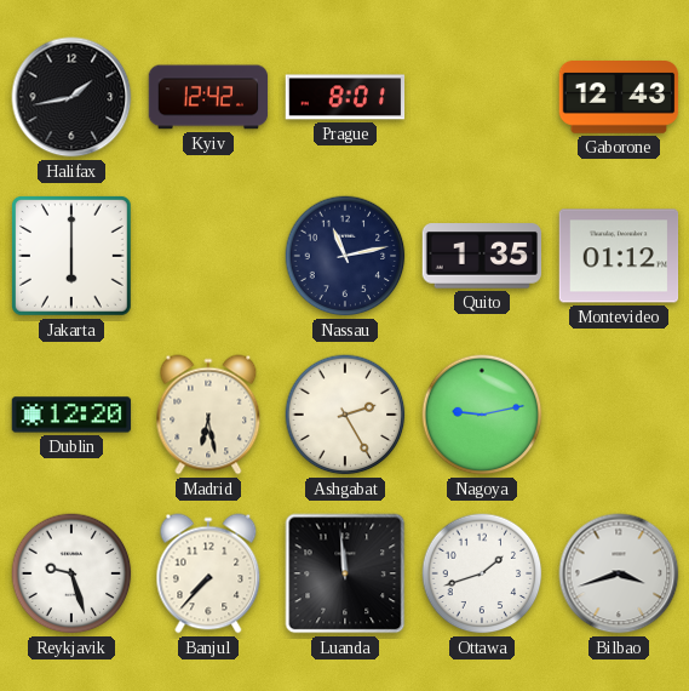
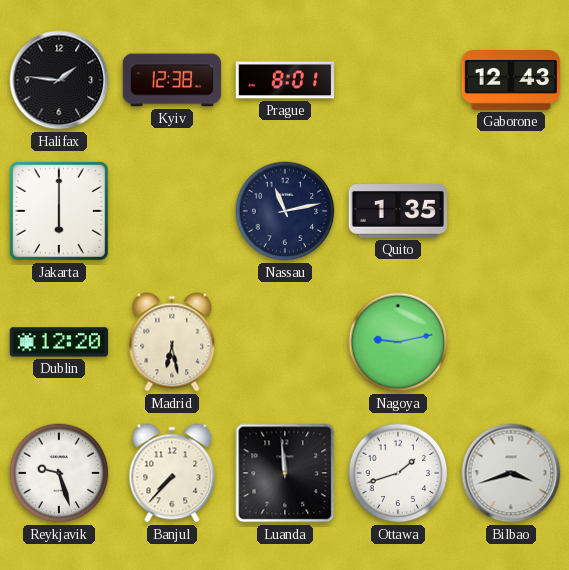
Halifax: 1:43 -> 1:46 (59, 80)
Kyiv: 12:42 -> 12:38 (172, 80)
Montevideo: 01:12 -> none (619, 256)
Ashgabat: 2:25 -> none (345, 415)
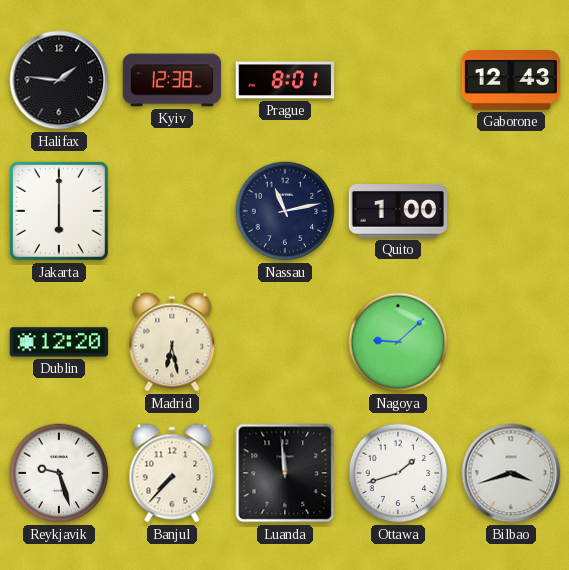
Quito: 1:35 -> 1:00 (397, 211)
Nagoya: 9:13 -> 9:08 (398, 342)
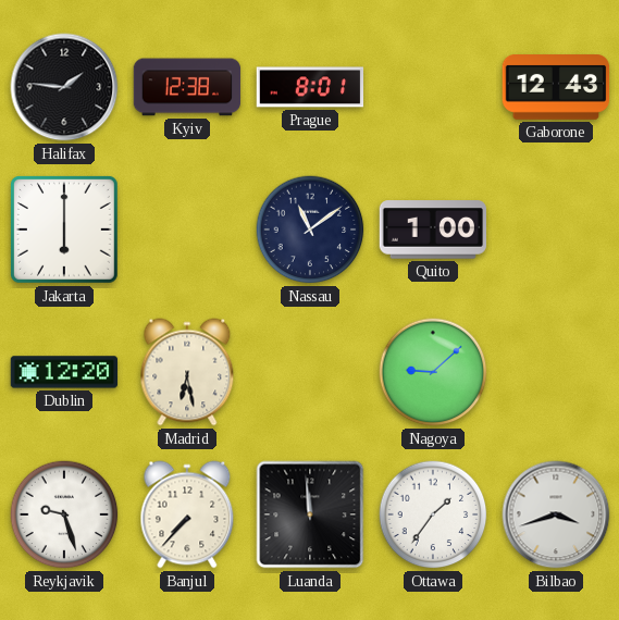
Nassau: 11:13 -> 11:09 (310, 230)
Ottawa: 1:42 -> 1:36 (433, 514)
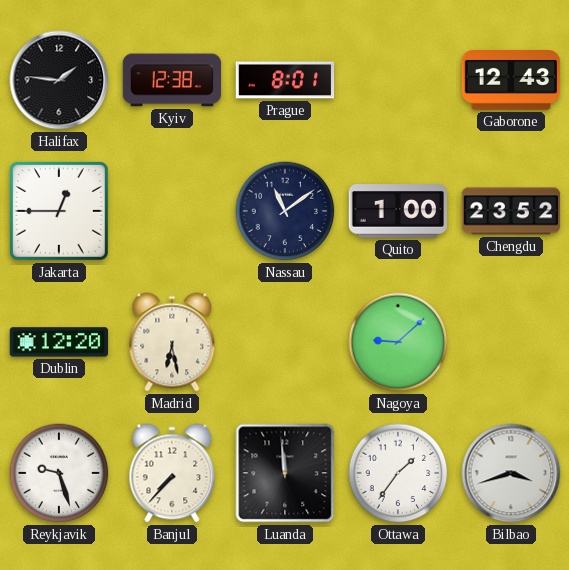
Jakarta: 6:00 -> 12:45 (59, 211)
Chengdu: none -> 23:52 (511, 211)
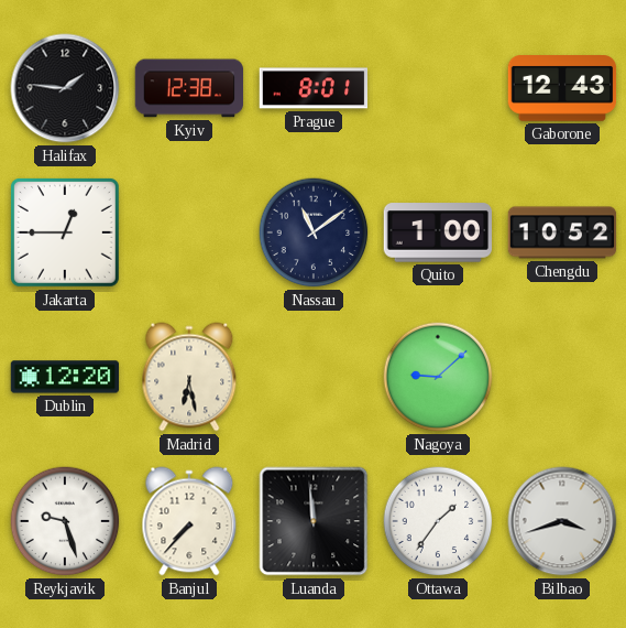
Chengdu: 23:52 -> 10:52 (562, 232)
